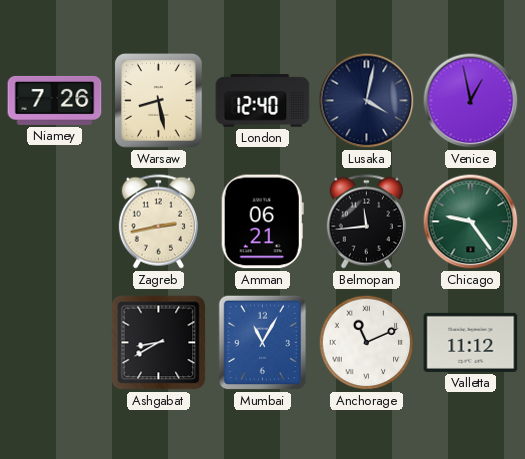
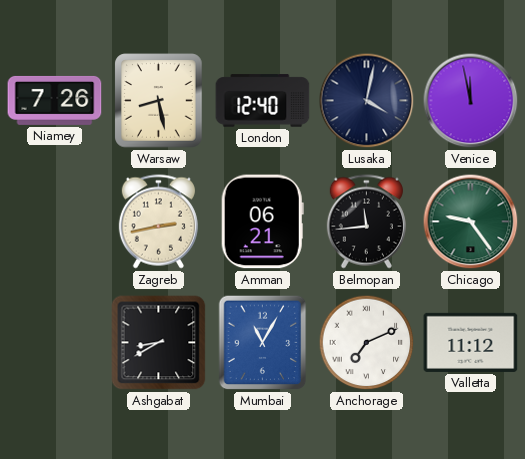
Venice: 12:58 -> 11:58 (471, 101)
Anchorage: 11:11 -> 7:11 (367, 343)
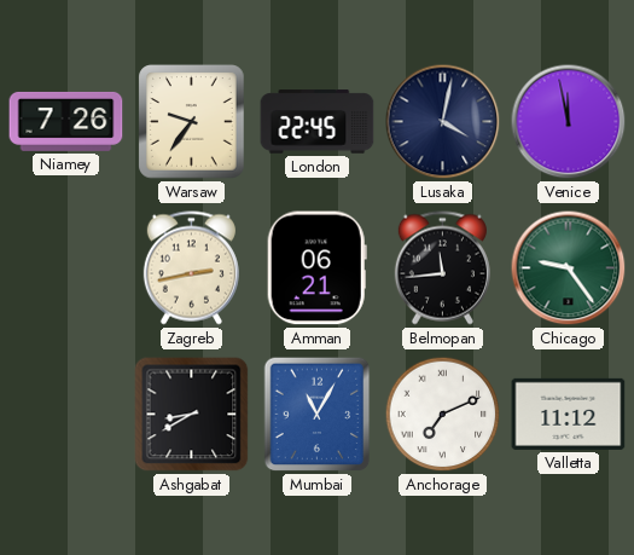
Warsaw: 8:28 -> 9:36 (192, 122)
London: 12:40 -> 22:45 (318, 122)
